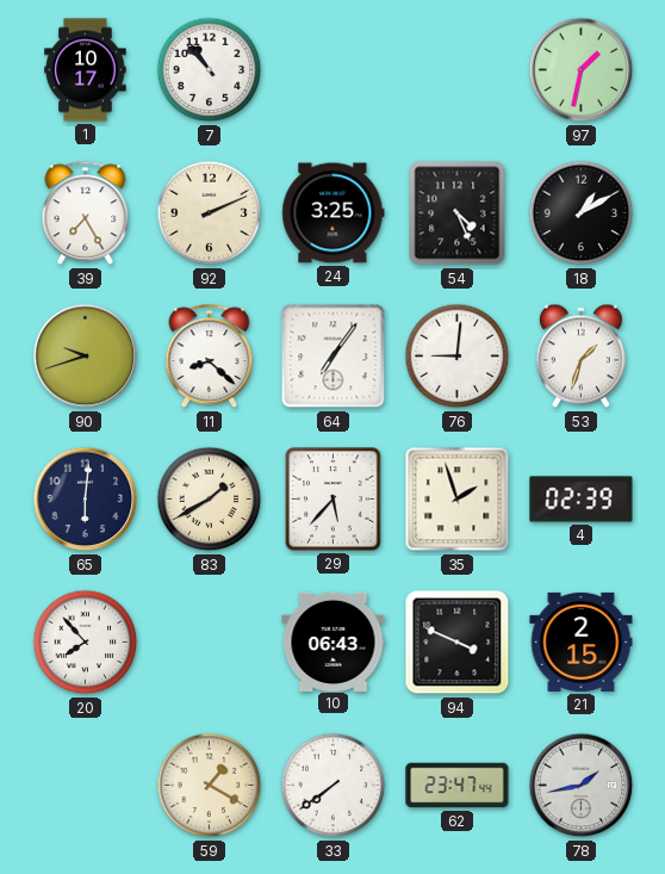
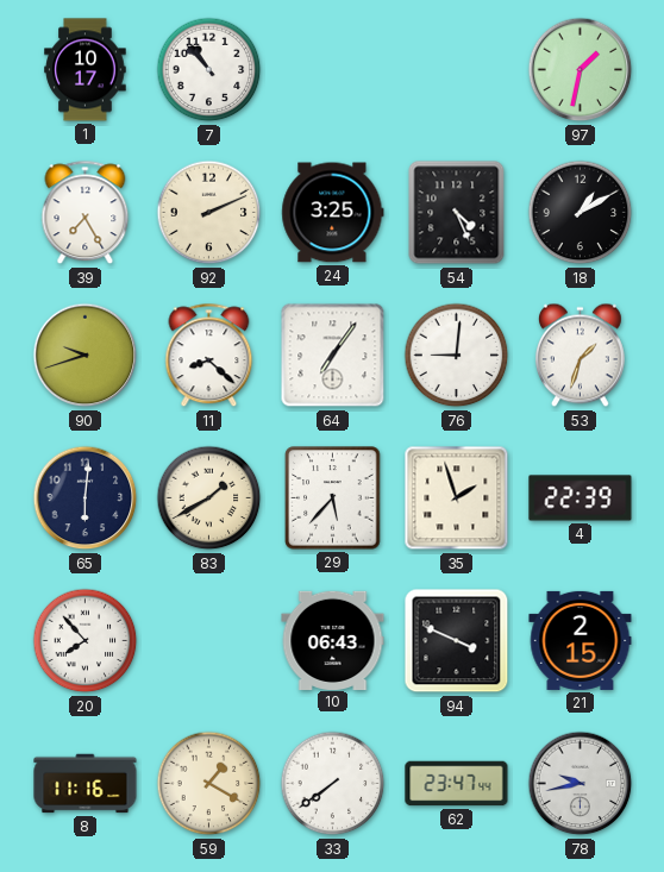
4: 02:39 -> 22:39 (581, 498)
8: none -> 11:16 (86, 784)
78: 1:43 -> 9:43 (581, 784)
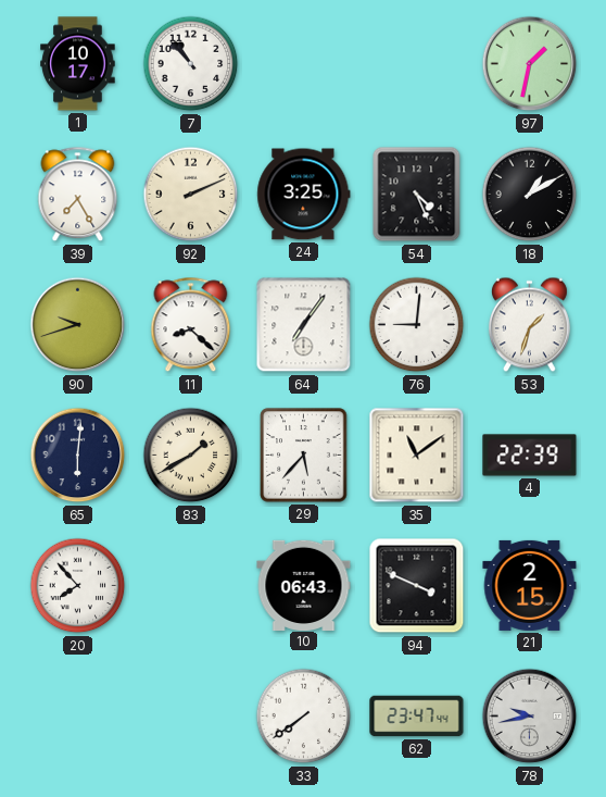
35: 1:57 -> 11:09 (417, 456)
8: 11:16 -> none (86, 784)
59: 1:20 -> none (209, 784)
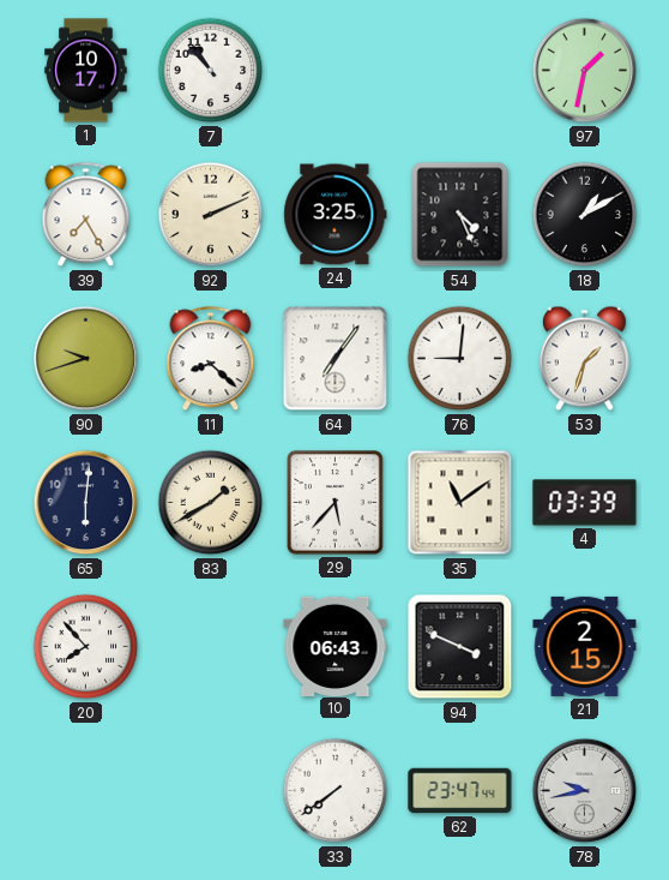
4: 22:39 -> 03:39 (585, 503)
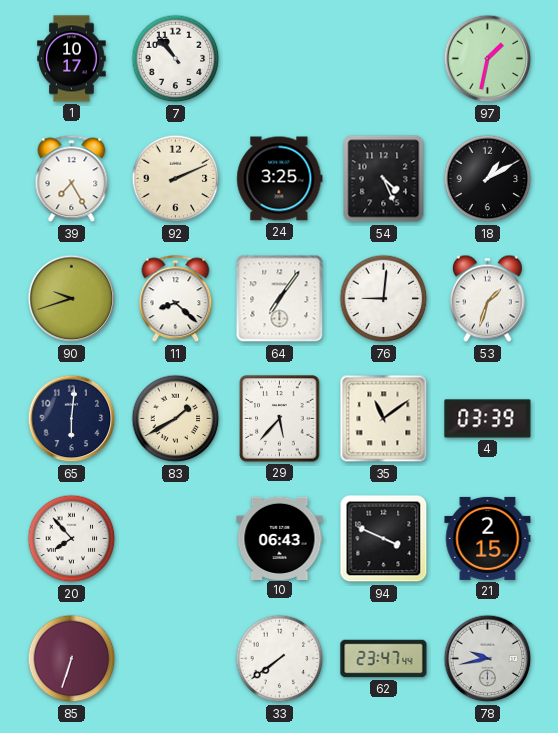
85: none -> 6:33 (72, 659)
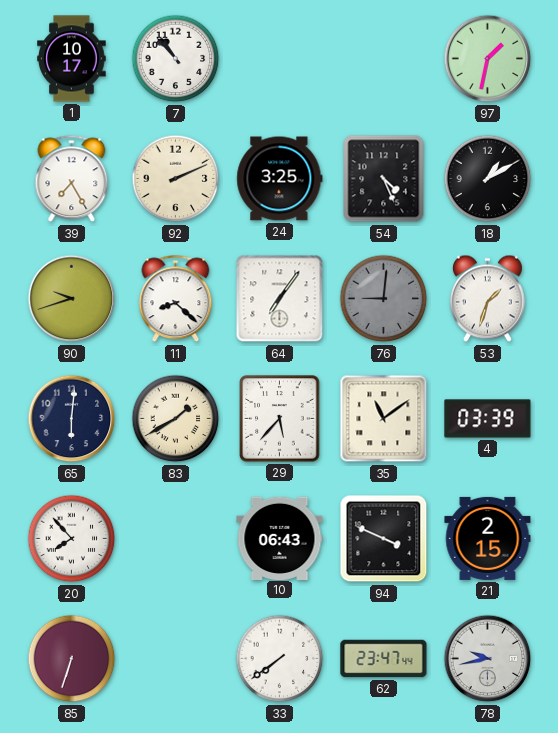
76 dial: white -> grey (384, 299)
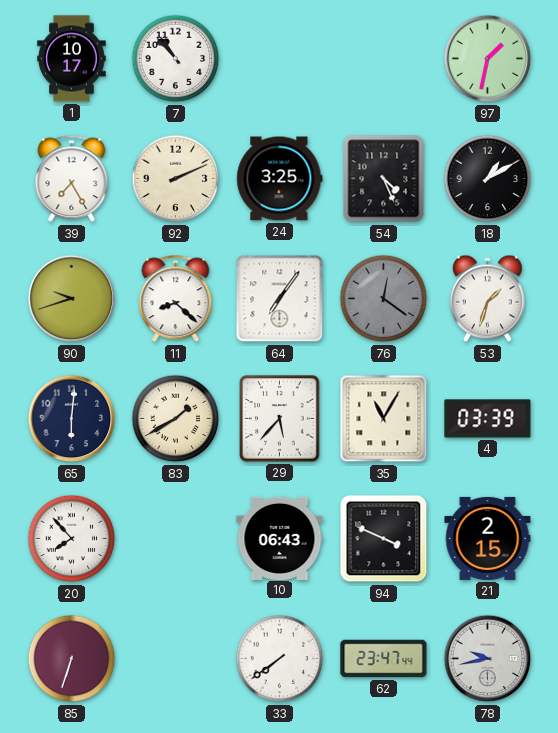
76: 9:01 -> 12:21 (384, 299)
35: 11:09 -> 11:05 (384, 419)
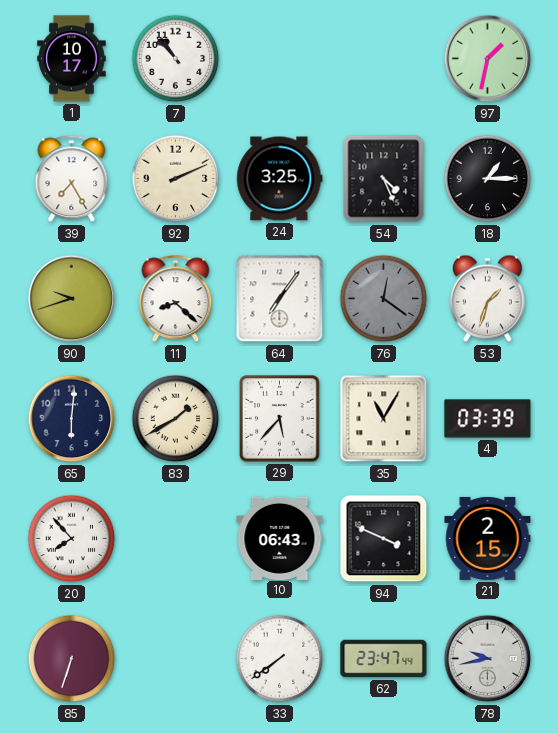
18: 1:10 -> 1:15 (488, 179)
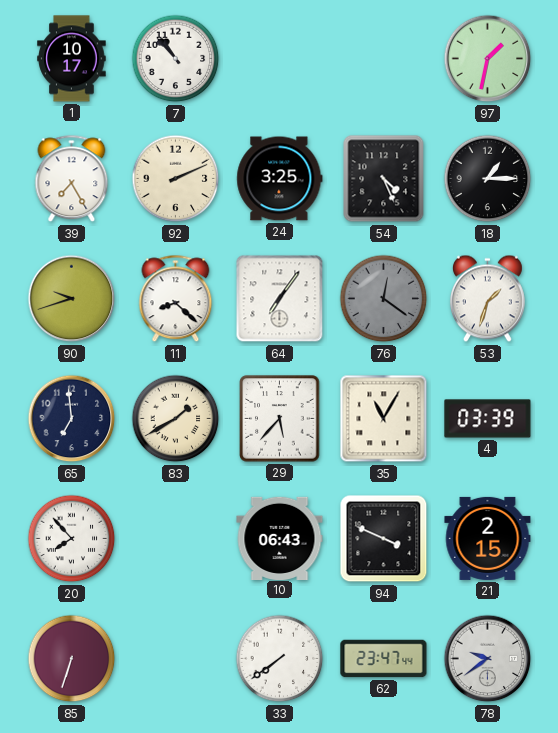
65: 6:01 -> 6:59 (72, 419)
78: 9:43 -> 9:39 (488, 659)
